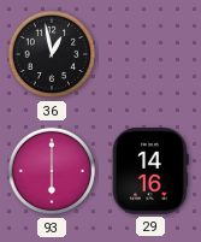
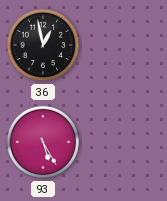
93: 6:00 -> 5:25 (43, 142)
29: 14:16 -> none (150, 172)
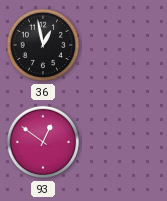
93: 5:25 -> 12:51 (43, 142)
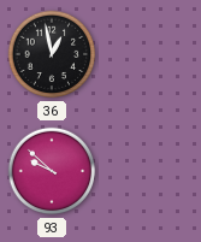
93: 12:51 -> 9:52 (52, 171)
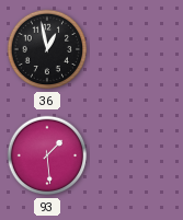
93: 9:52 -> 1:29 (47, 155)
